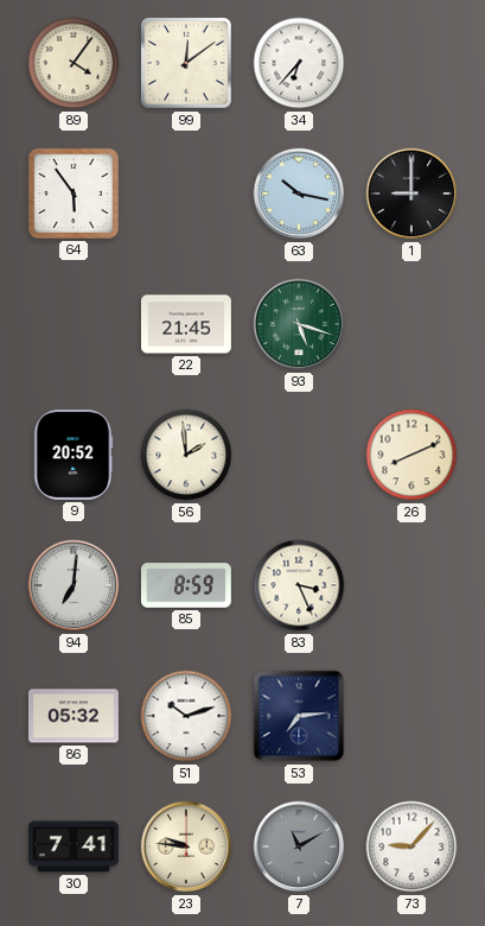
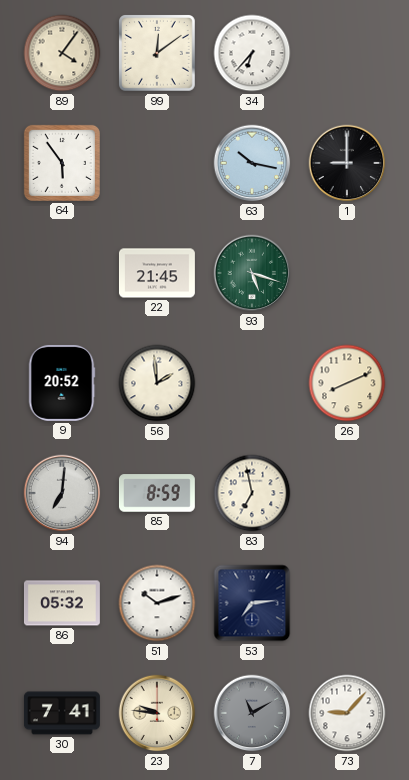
83: 3:26 -> 6:58 (252, 493)
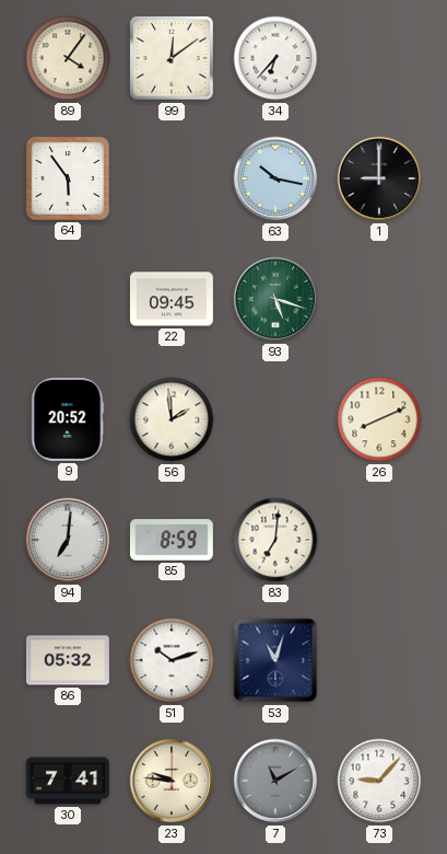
22: 21:45 -> 09:45 (172, 299)
83: 6:58 -> 7:01 (275, 540)
53: 7:14 -> 11:03 (275, 660)
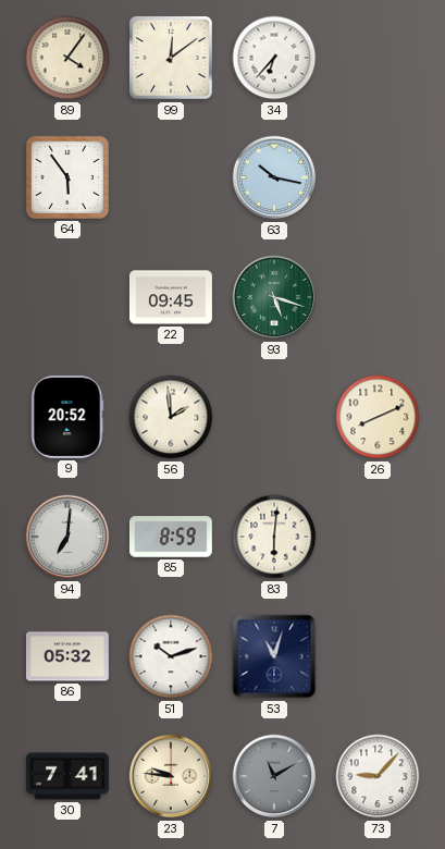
1: 9:00 -> none (379, 178)
83: 7:01 -> 6:01 (274, 537)
